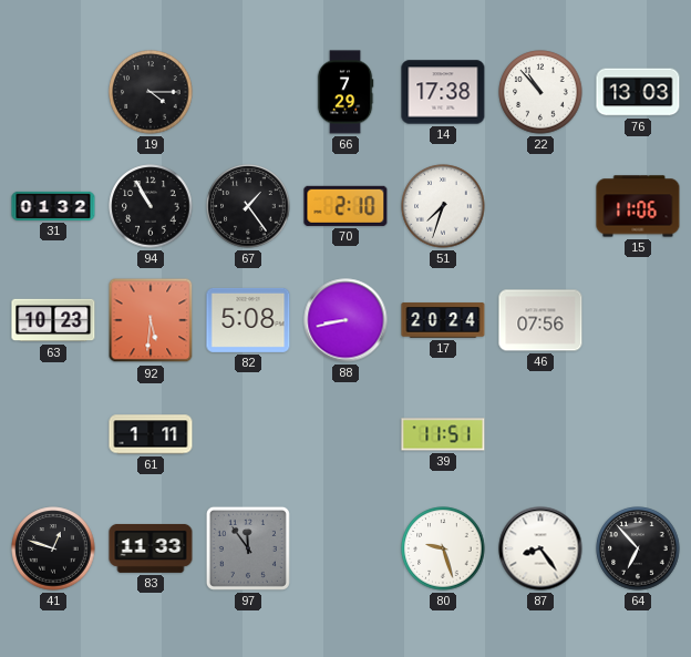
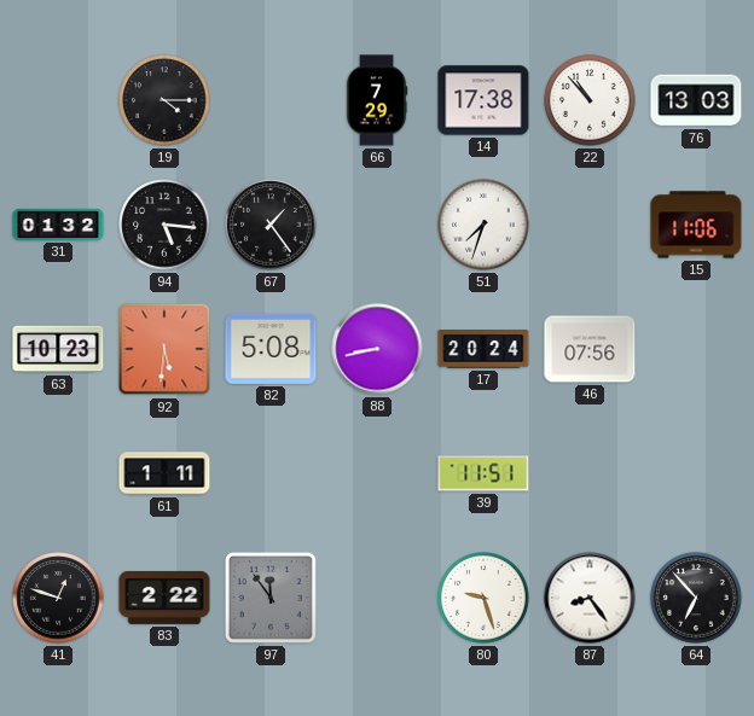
94: 10:55 -> 5:16 (164, 225)
70: 2:10 -> none (345, 206)
83: 11:33 -> 2:22 (164, 598)
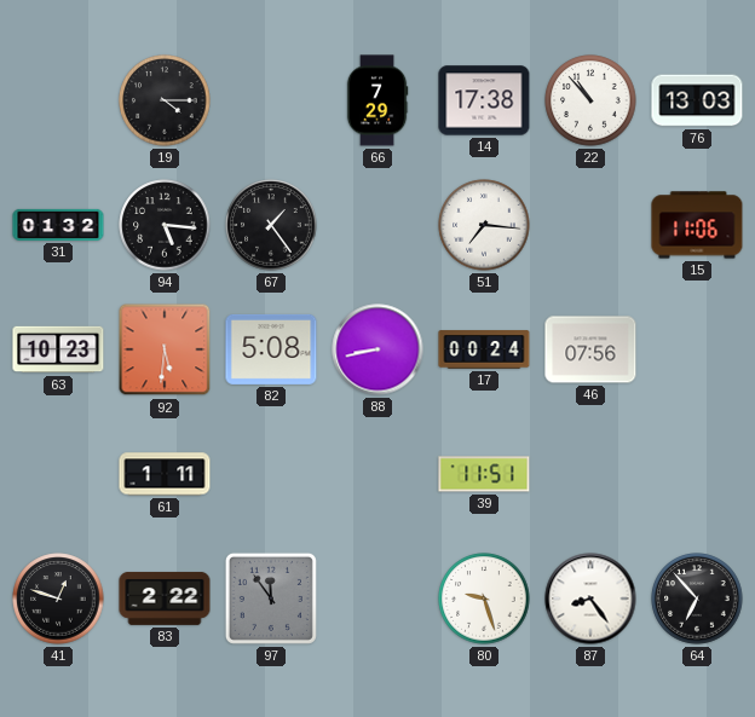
51: 7:33 -> 7:16 (484, 225)
17: 20:24 -> 00:24 (484, 349)
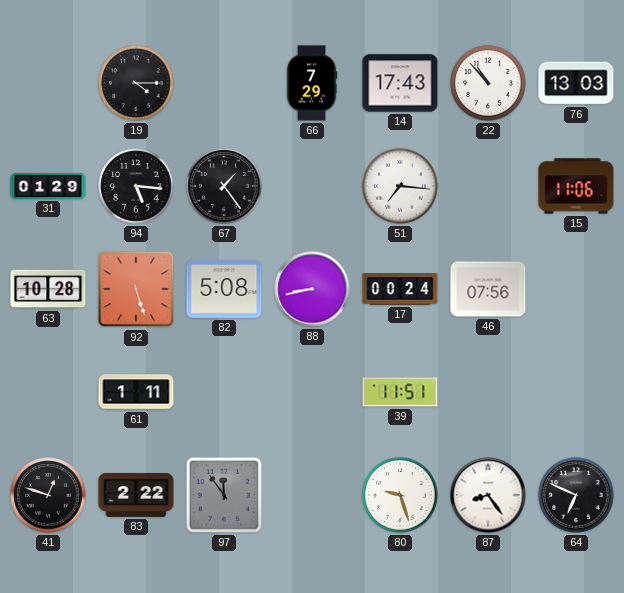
14: 17:38 -> 17:43 (400, 83)
31: 01:32 -> 01:29 (48, 186)
63: 10:23 -> 10:28 (48, 289)
92: 5:31 -> 5:27 (136, 289)
64: 6:53 -> 6:49 (576, 495)
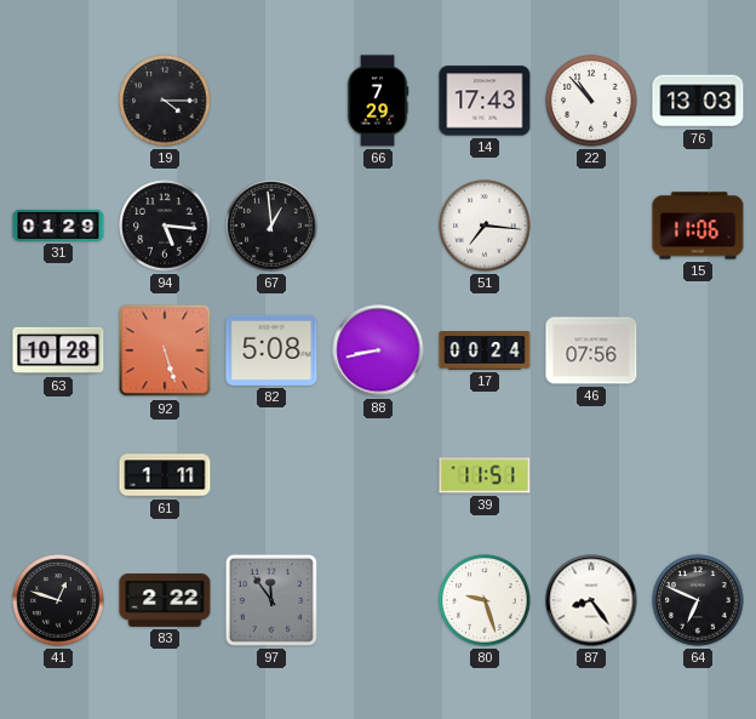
67: 1:24 -> 12:59 (271, 226)
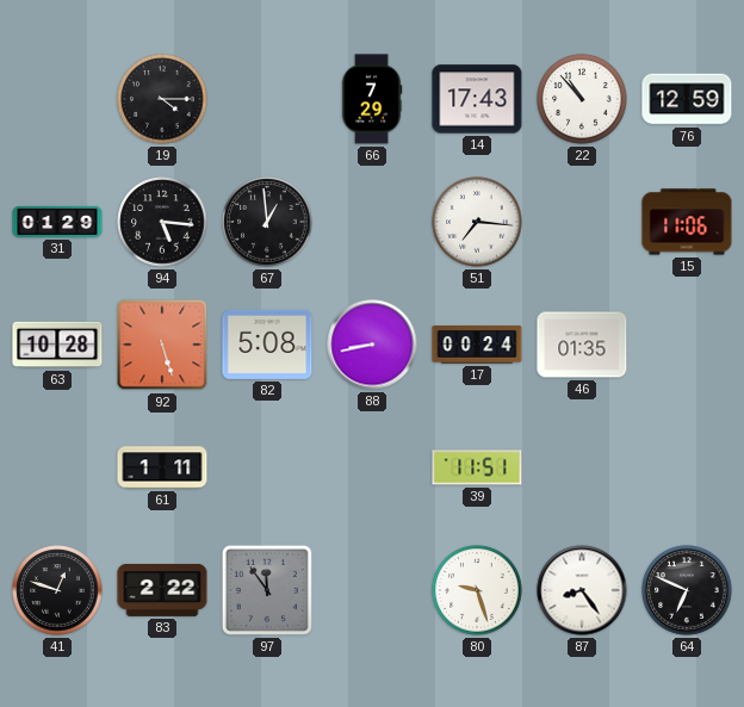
76: 13:03 -> 12:59 (687, 99)
46: 07:56 -> 01:35 (582, 345)
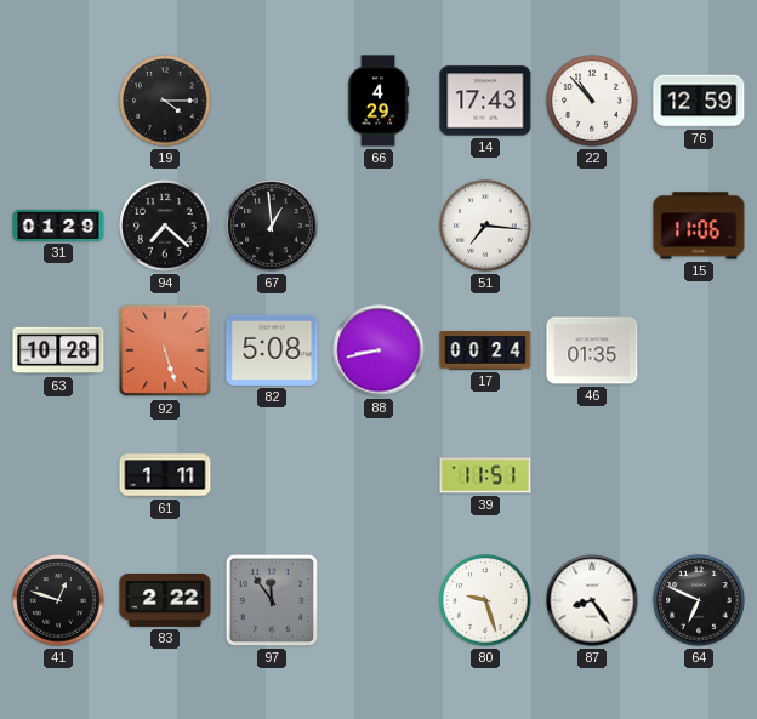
66: 7:29 -> 4:29 (378, 101)
94: 5:16 -> 7:22 (165, 226)
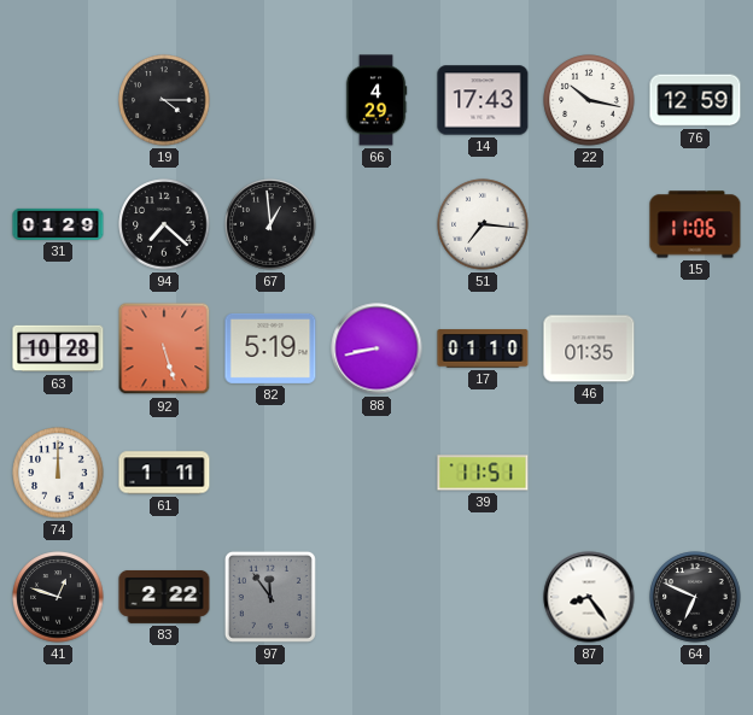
22: 10:53 -> 10:17 (589, 100)
82: 5:08 -> 5:19 (270, 348)
17: 00:24 -> 01:10 (483, 348)
74: none -> 12:00 (58, 473)
80: 9:27 -> none (485, 600)
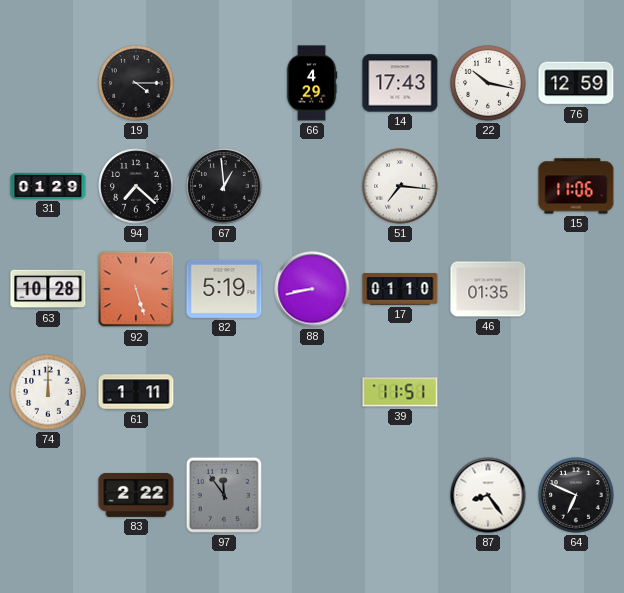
41: 12:48 -> none (58, 597)
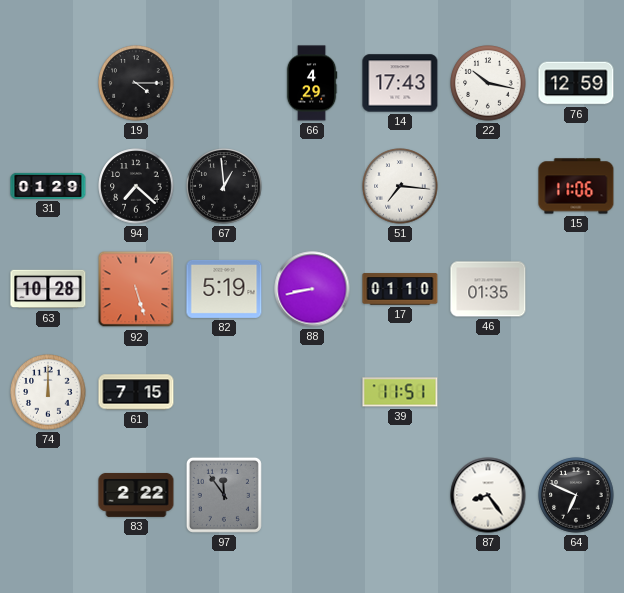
61: 1:11 -> 7:15 (136, 392)
